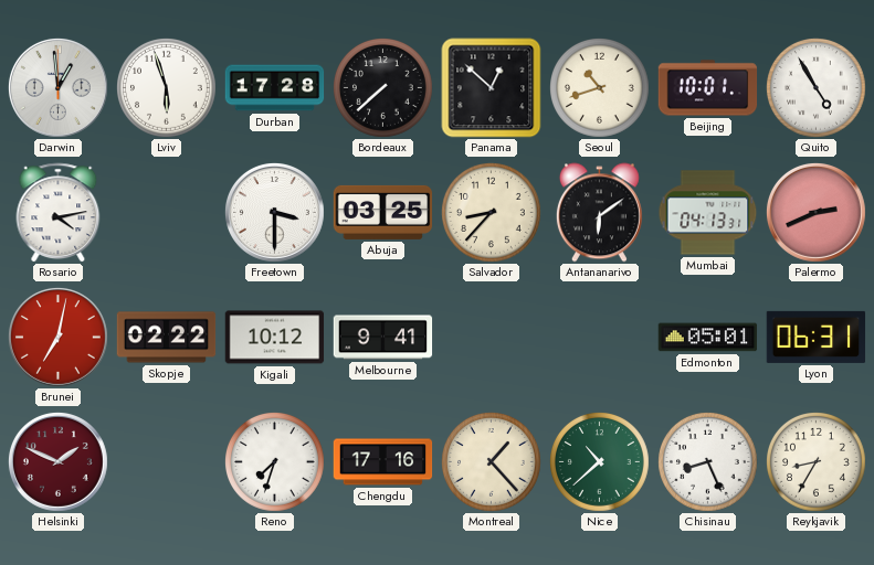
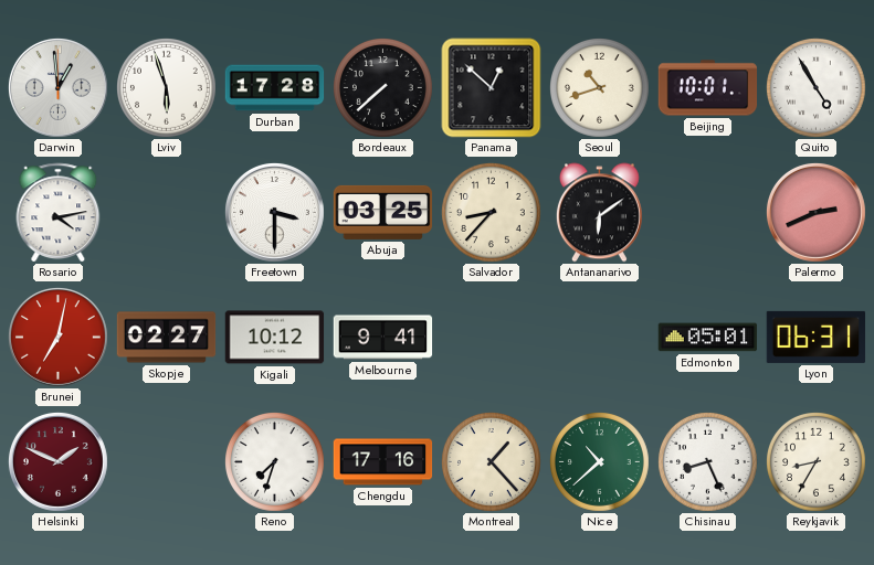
Mumbai: 04:13 -> none (708, 213)
Skopje: 02:22 -> 02:27 (167, 338)
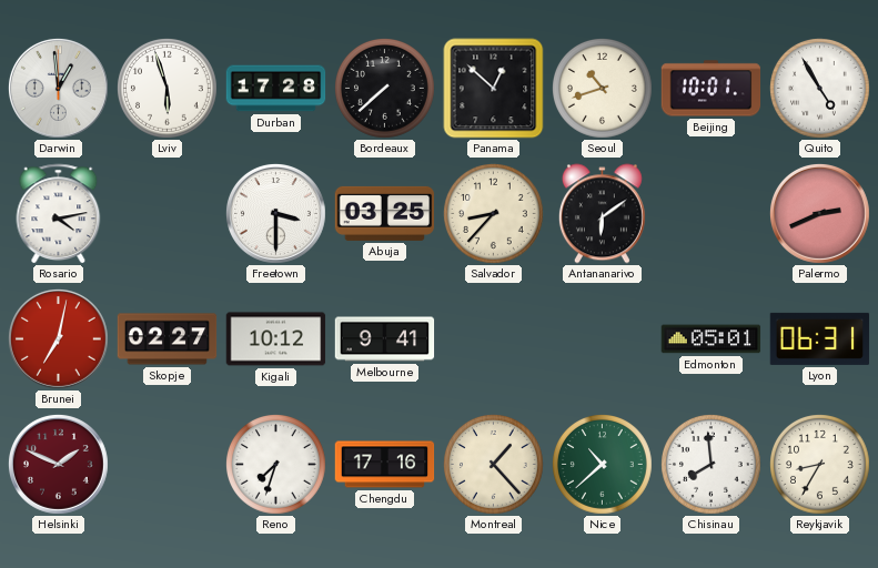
Chisinau: 8:26 -> 7:59 (712, 465)
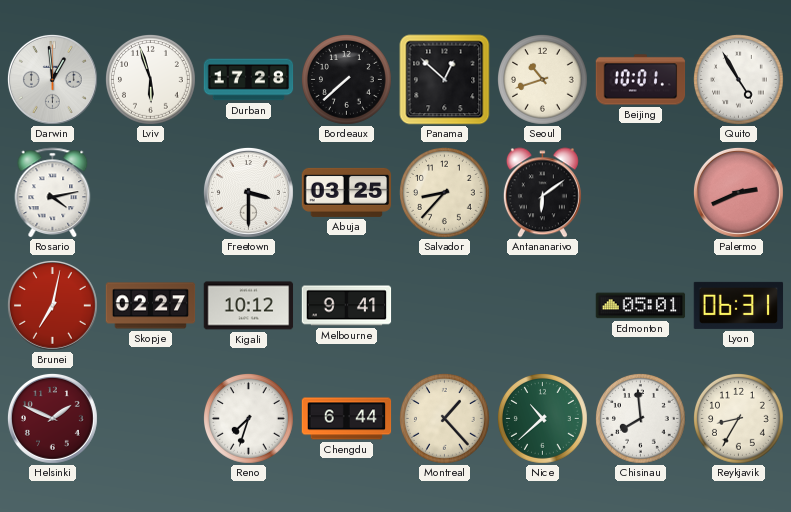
Chengdu: 17:16 -> 6:44 (347, 419)
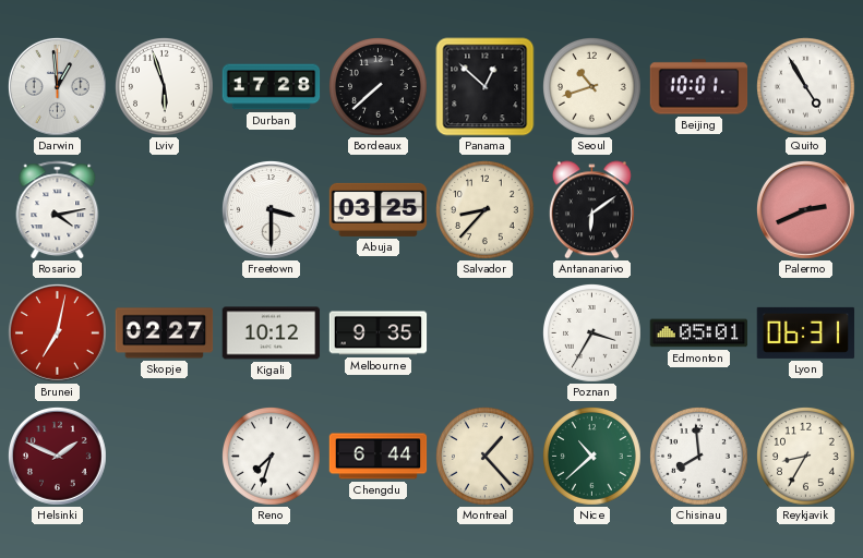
Melbourne: 9:41 -> 9:35 (379, 333)
Poznan: none -> 3:35 (592, 333)
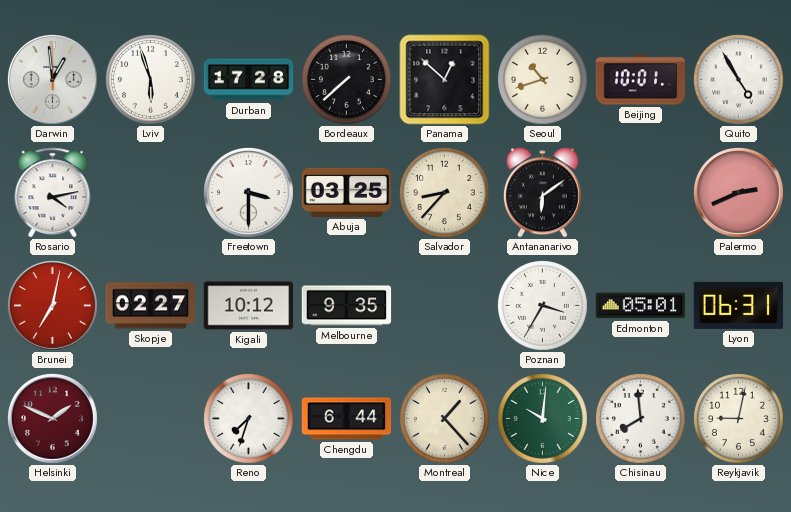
Nice: 10:38 -> 10:01 (543, 419)
Reykjavik: 8:35 -> 9:02 (739, 419)
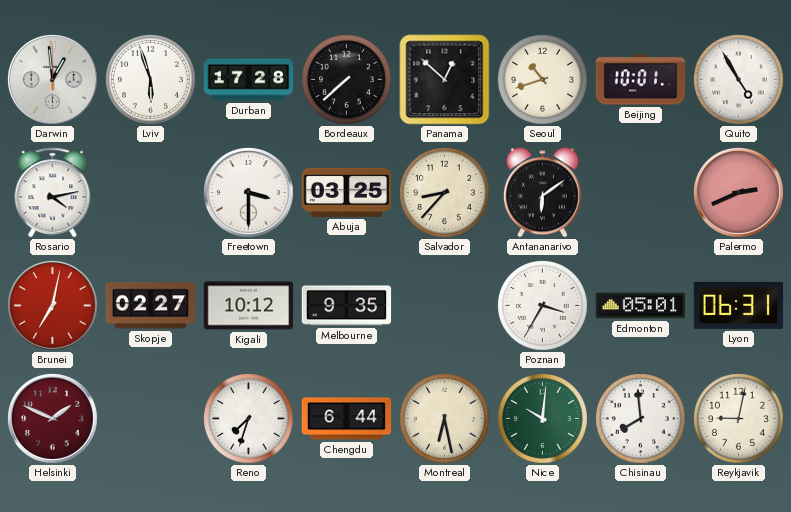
Montreal: 1:23 -> 6:28 (445, 419)
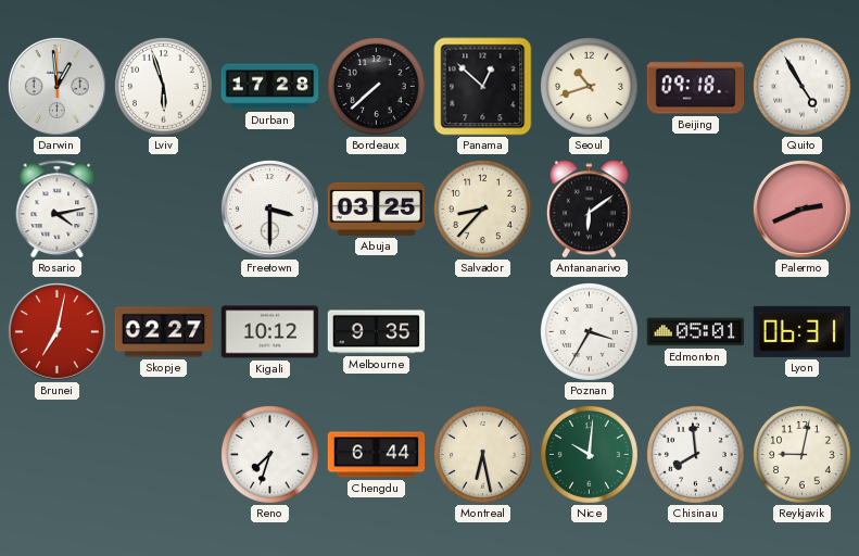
Beijing: 10:01 -> 09:18 (696, 87)
Helsinki: 1:49 -> none (52, 418)
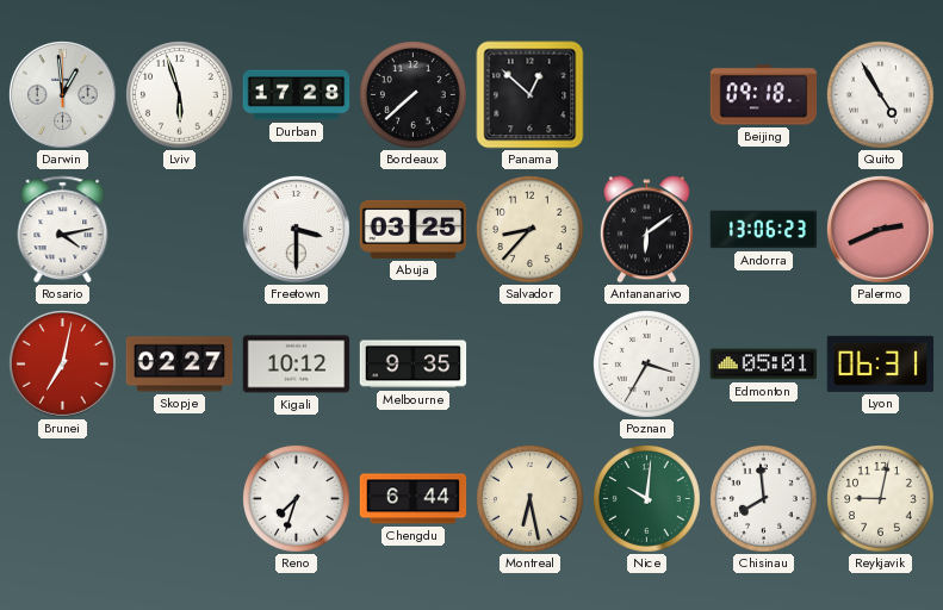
Seoul: 10:42 -> none (590, 87)
Andorra: none -> 13:06 (764, 230)
